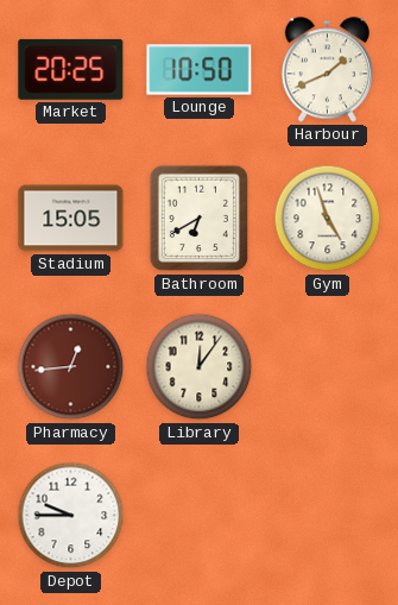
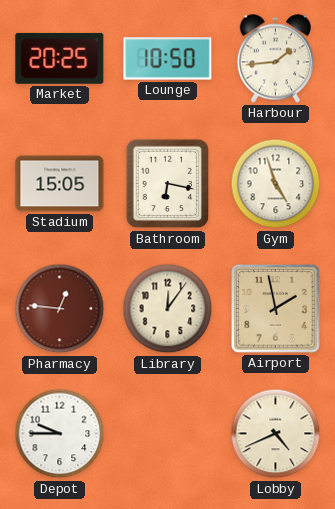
Harbour: 1:41 -> 1:44 (275, 59)
Bathroom: 6:40 -> 6:17 (168, 184)
Pharmacy: 12:44 -> 12:46 (60, 309)
Airport: none -> 1:58 (276, 309)
Lobby: none -> 4:41 (276, 434)
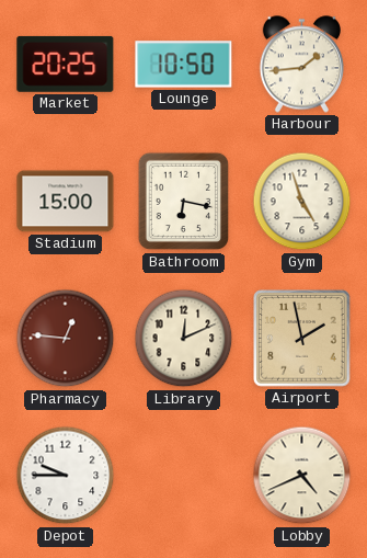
Stadium: 15:05 -> 15:00 (66, 202)
Library: 12:06 -> 12:11 (184, 339)
